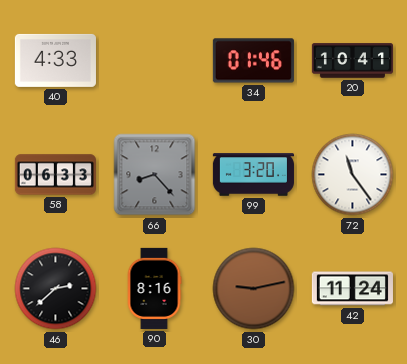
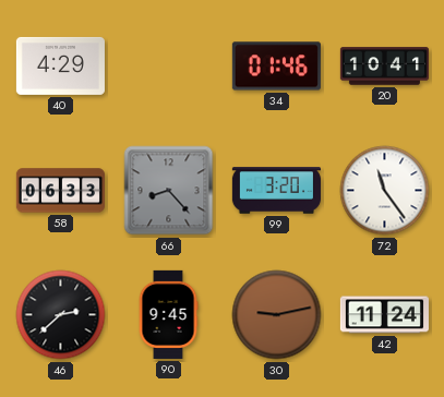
40: 4:33 -> 4:29 (60, 65)
90: 8:16 -> 9:45 (168, 314)
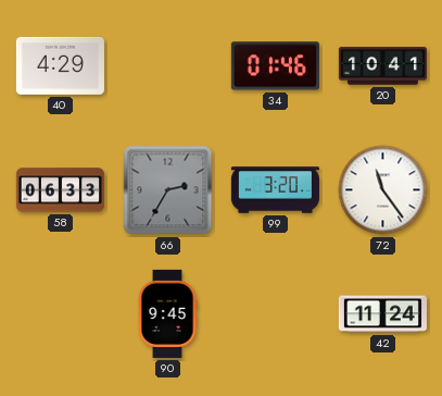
66: 8:23 -> 2:35 (168, 190)
46: 2:38 -> none (61, 315)
30: 9:13 -> none (277, 315)
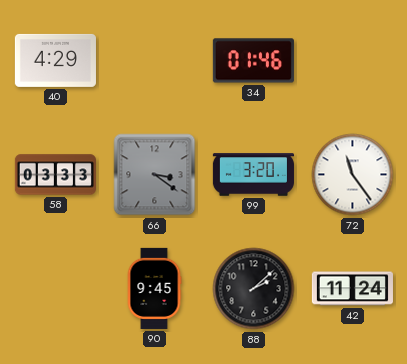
20: 10:41 -> none (382, 66)
58: 06:33 -> 03:33 (55, 175)
66: 2:35 -> 3:21 (155, 175)
88: none -> 2:08 (254, 289)
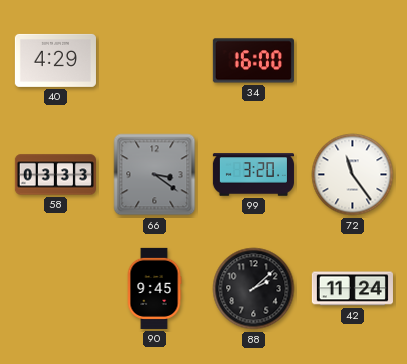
34: 01:46 -> 16:00 (253, 61)
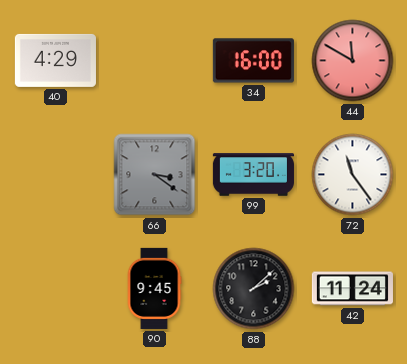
44: none -> 11:50 (353, 61)
58: 03:33 -> none (55, 175)
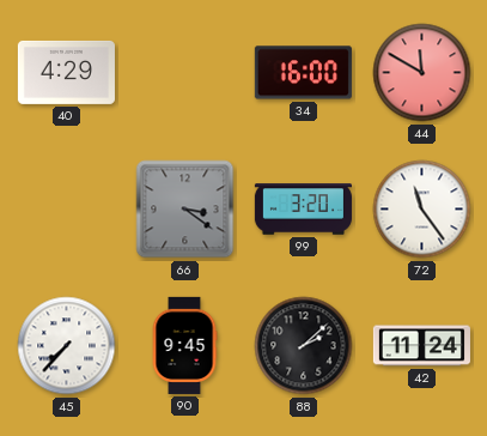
45: none -> 7:37 (67, 346)
